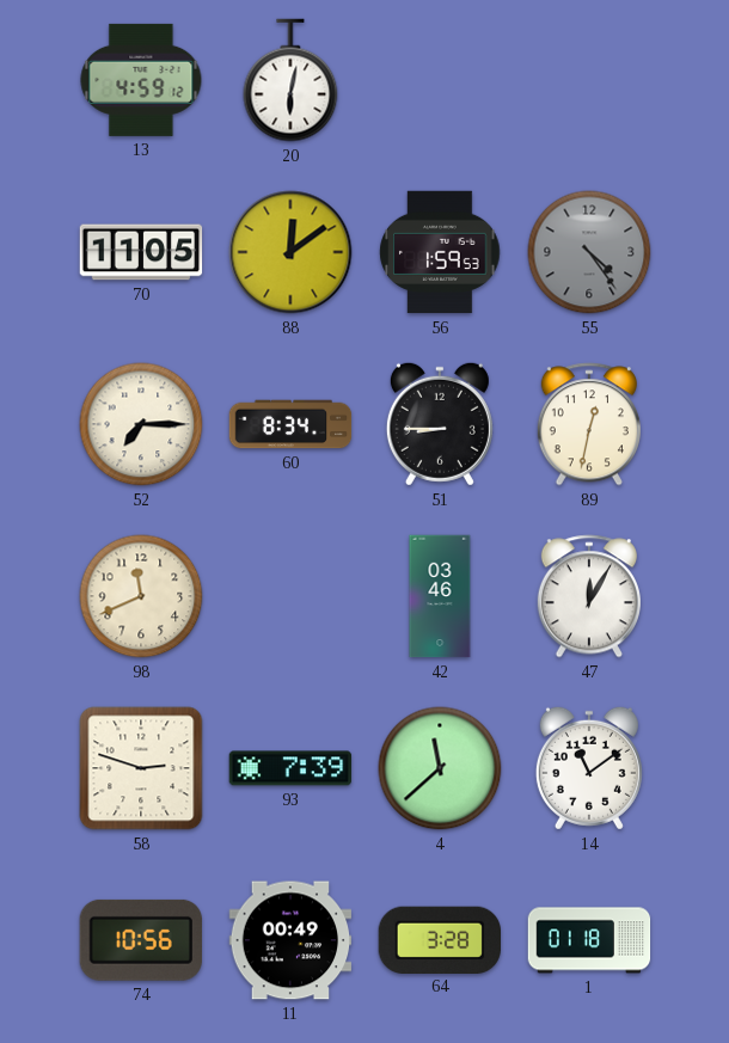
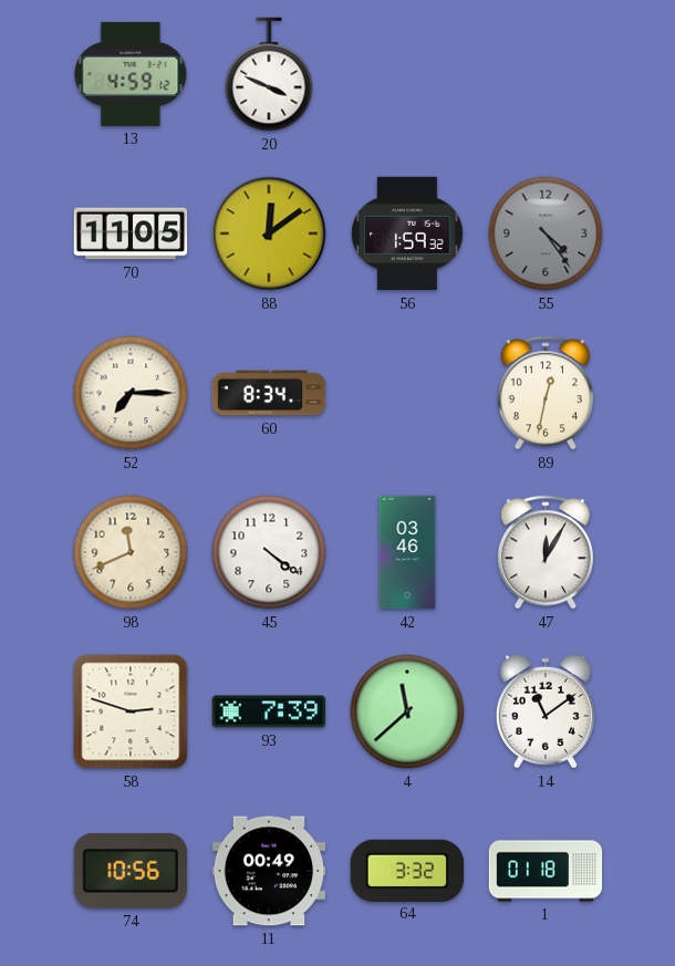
20: 6:02 -> 3:49 (269, 74)
56: 1:59:53 -> 1:59:32 (407, 233)
51: 8:45 -> none (440, 424)
45: none -> 4:21 (269, 552)
64: 3:28 -> 3:32 (406, 870)
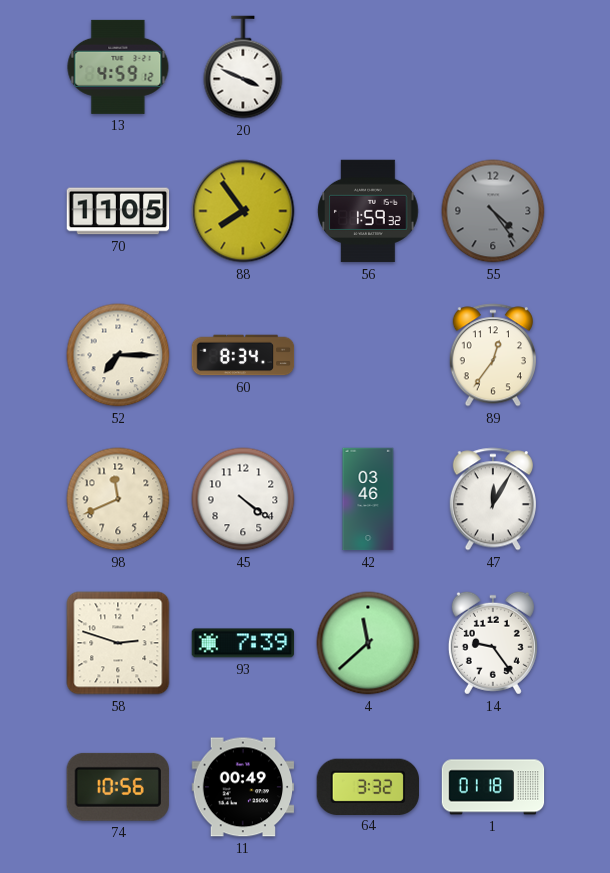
88: 12:09 -> 7:54 (243, 211)
89: 12:32 -> 12:36 (493, 355)
14: 11:09 -> 9:24 (493, 643)
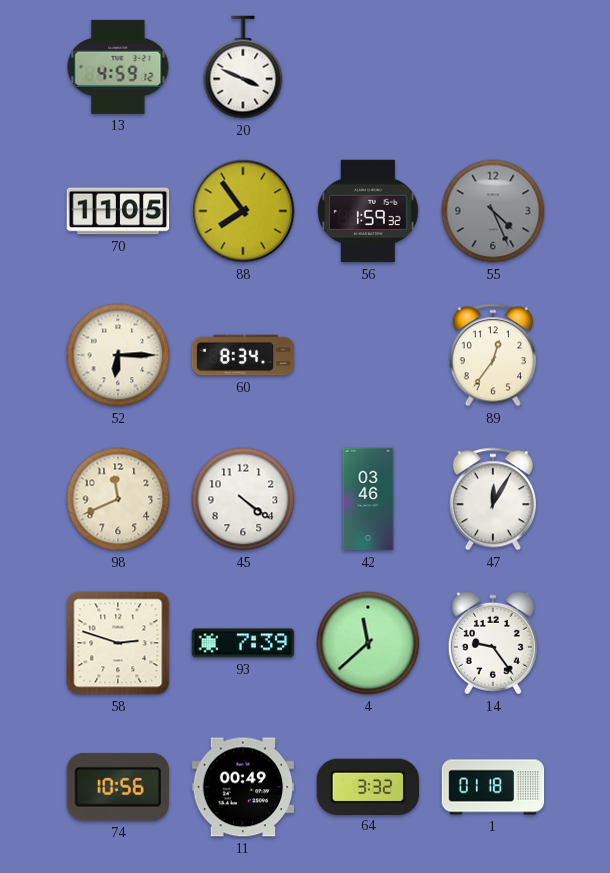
55: 4:24 -> 4:26 (493, 211)
52: 7:15 -> 6:15 (118, 355)
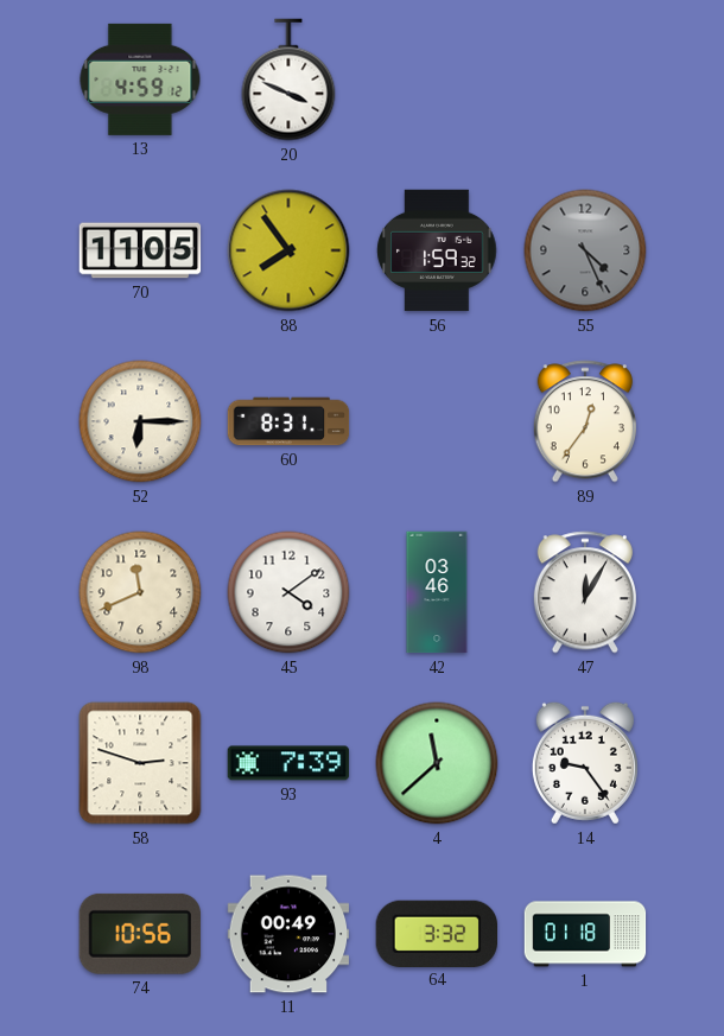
60: 8:34 -> 8:31 (288, 421)
45: 4:21 -> 4:09 (288, 592)
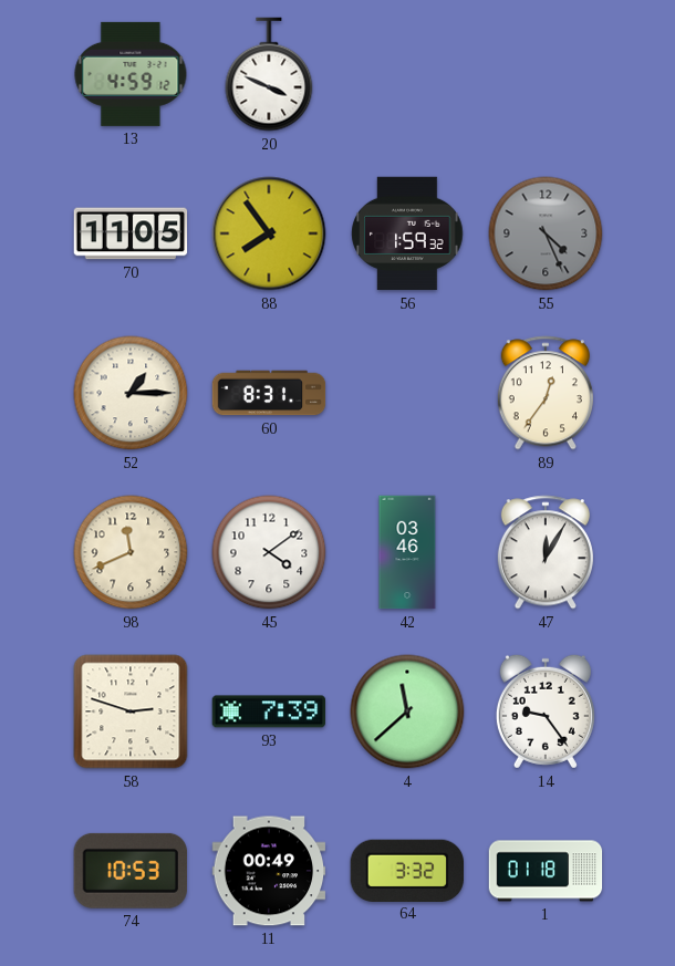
52: 6:15 -> 1:15 (131, 393)
74: 10:56 -> 10:53 (131, 871)
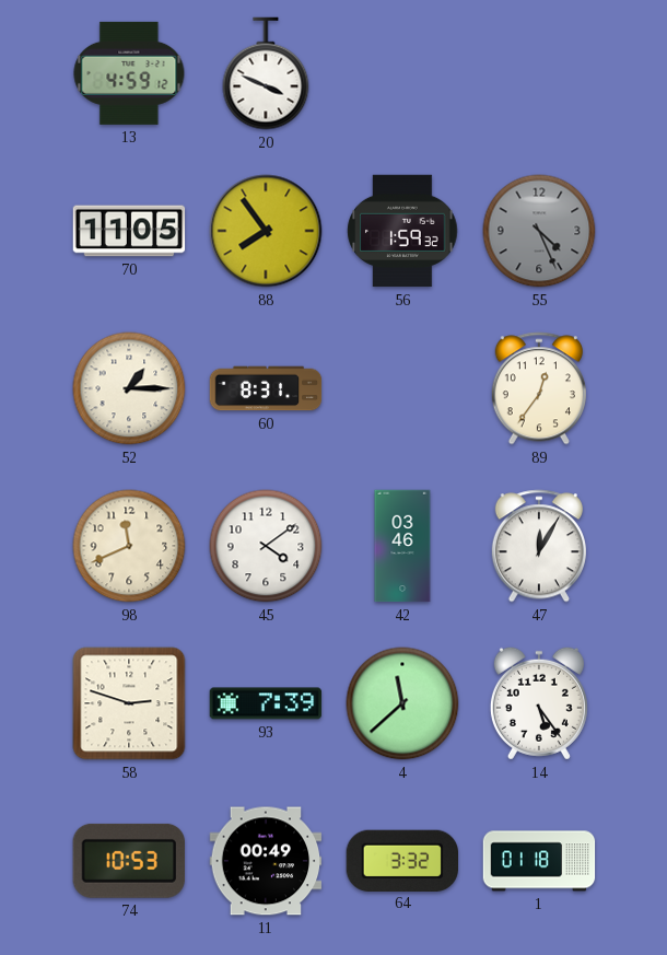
14: 9:24 -> 5:24 (539, 703)
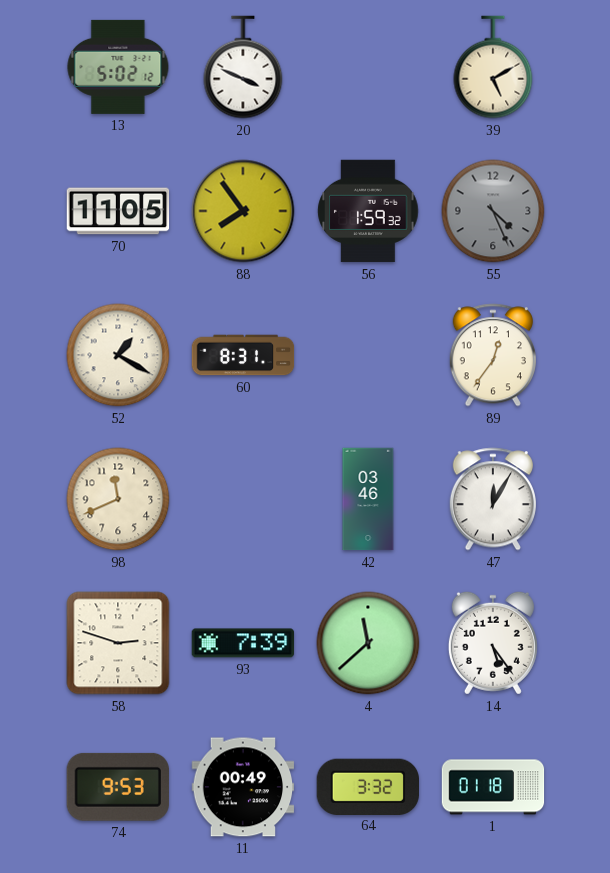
13: 4:59 -> 5:02 (118, 67)
39: none -> 5:10 (493, 67)
52: 1:15 -> 1:20 (118, 355)
45: 4:09 -> none (266, 546)
74: 10:53 -> 9:53 (118, 787)
